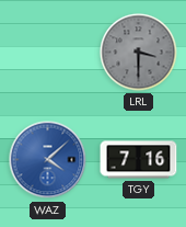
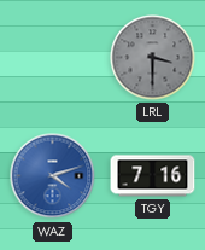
WAZ: 4:08 -> 4:12 (53, 176)
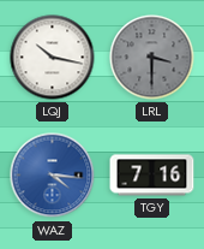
LQJ: none -> 10:17 (53, 58)
WAZ: 4:12 -> 4:16 (53, 176)
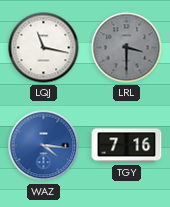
LQJ: 10:17 -> 11:17 (44, 48)
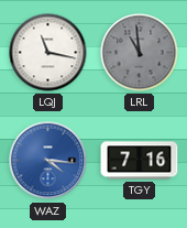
LRL: 3:30 -> 10:59 (140, 53)
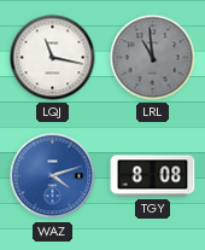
WAZ: 4:16 -> 4:12 (53, 176)
TGY: 7:16 -> 8:08 (153, 176)
